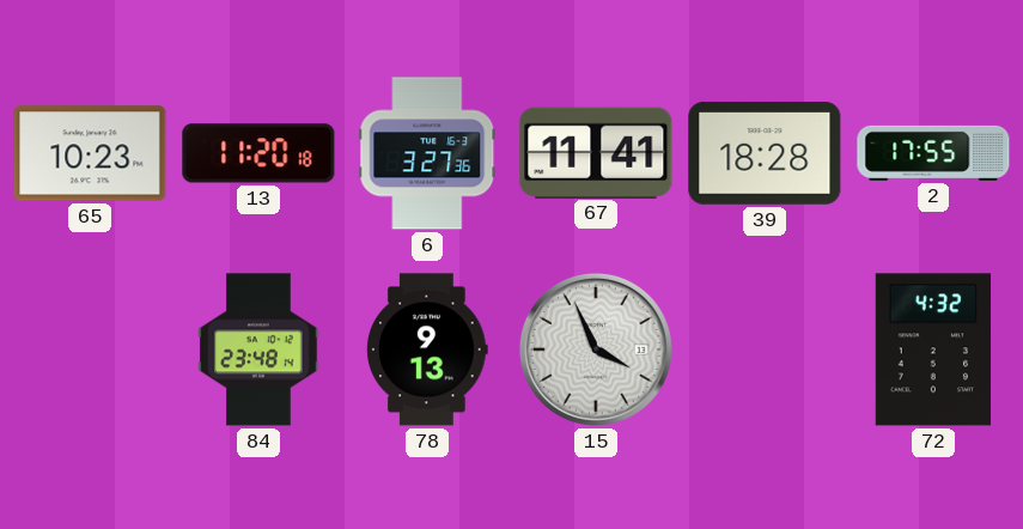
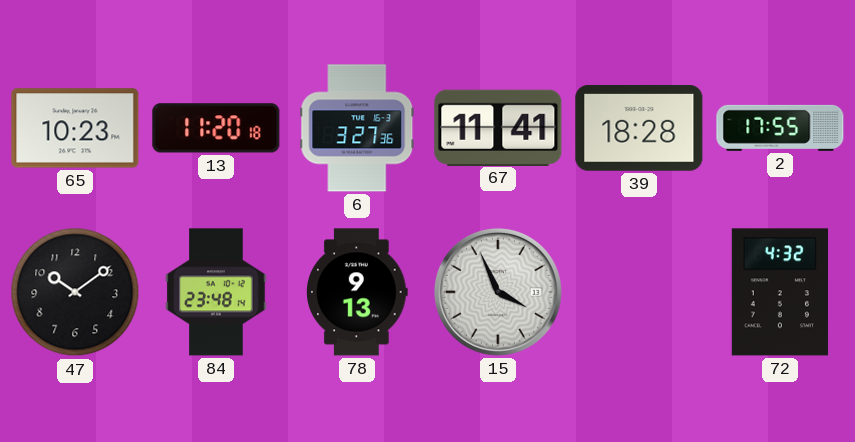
47: none -> 10:09 (75, 292)
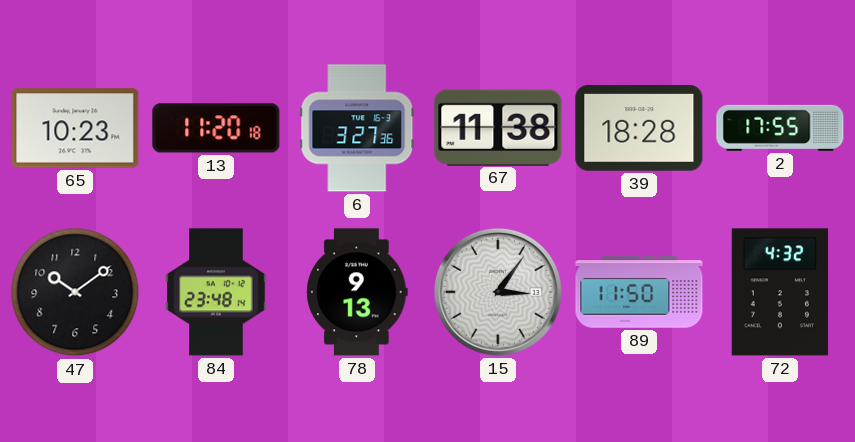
67: 11:41 -> 11:38 (498, 127)
15: 3:56 -> 3:06 (498, 292)
89: none -> 11:50 (639, 292)
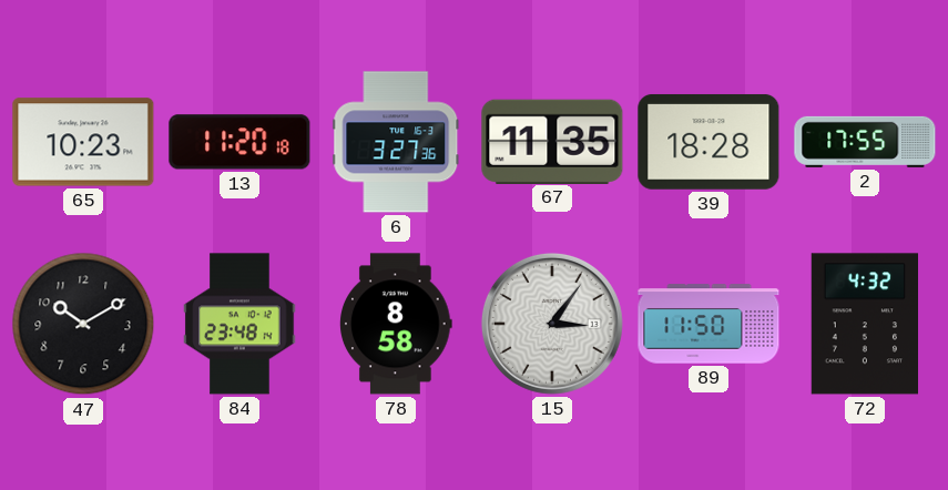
67: 11:38 -> 11:35 (552, 141)
47: 10:09 -> 10:10 (83, 324)
78: 9:13 -> 8:58 (397, 324)
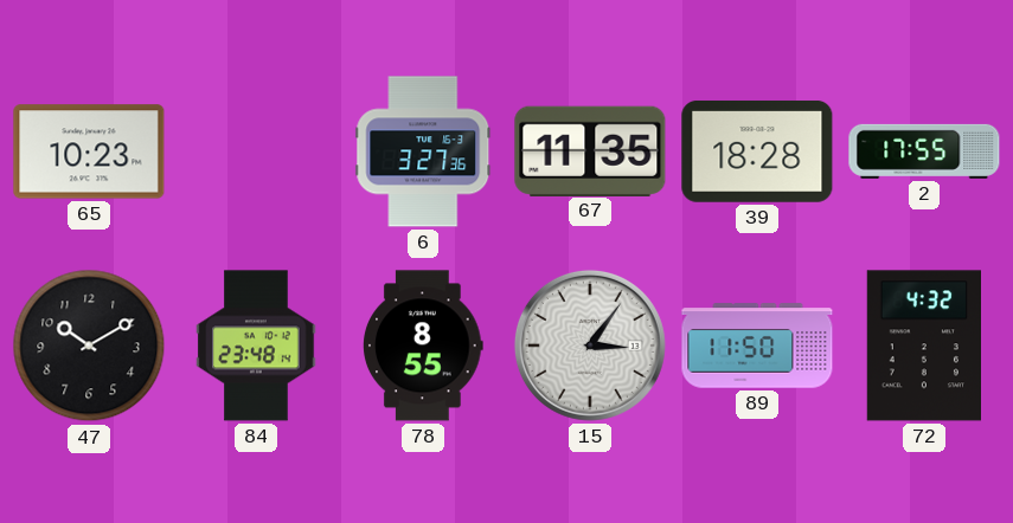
13: 11:20 -> none (239, 142)
78: 8:58 -> 8:55 (424, 346)
